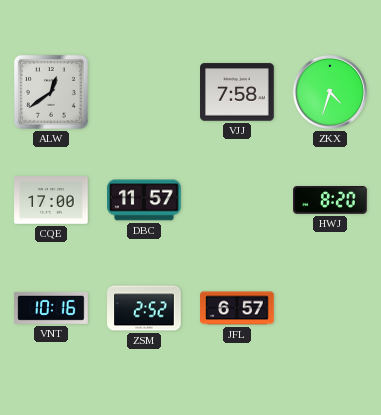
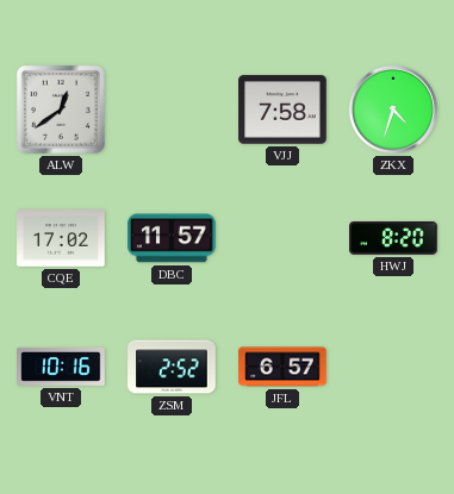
CQE: 17:00 -> 17:02 (61, 238)
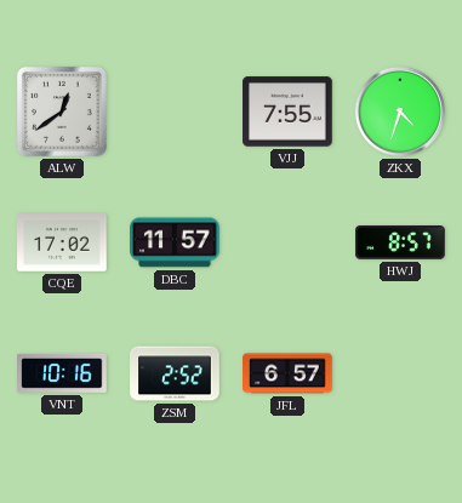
VJJ: 7:58 -> 7:55 (287, 112)
HWJ: 8:20 -> 8:57 (400, 244)
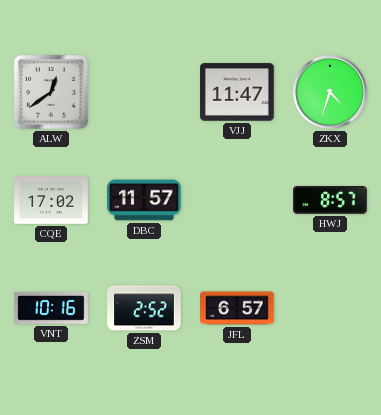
VJJ: 7:55 -> 11:47 (237, 92)
